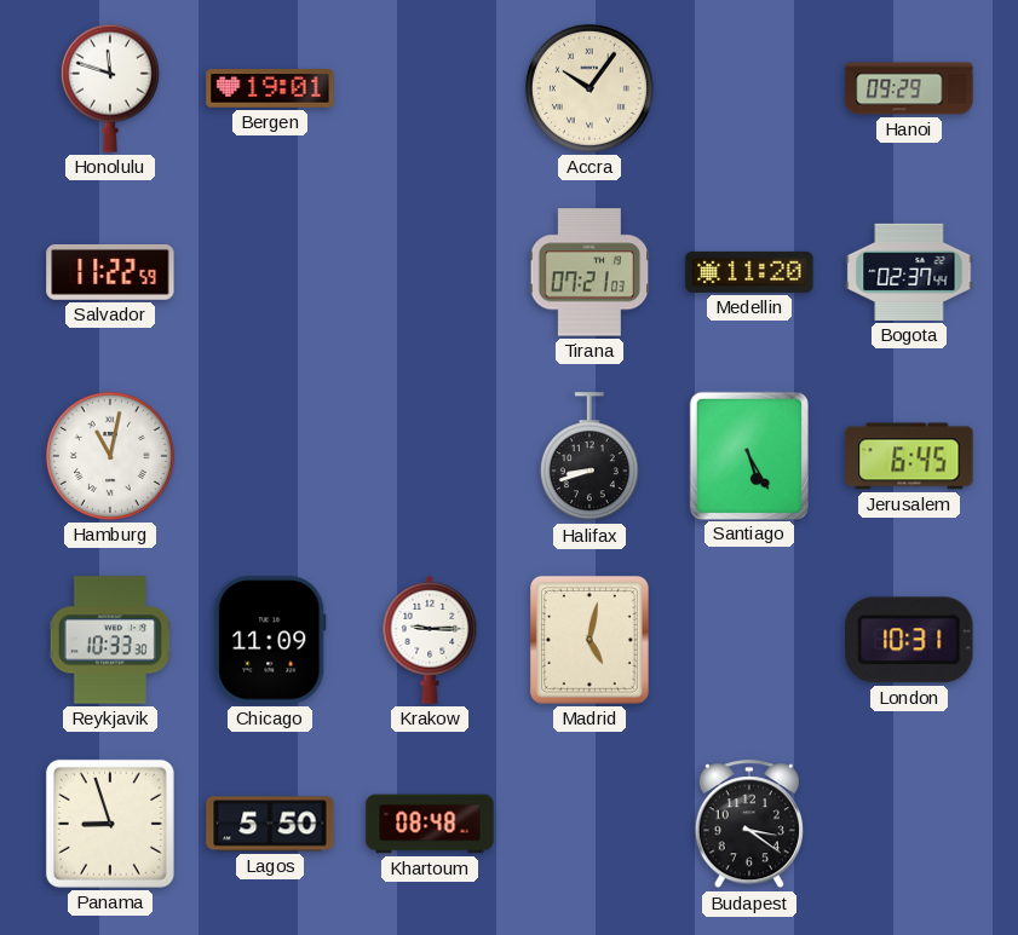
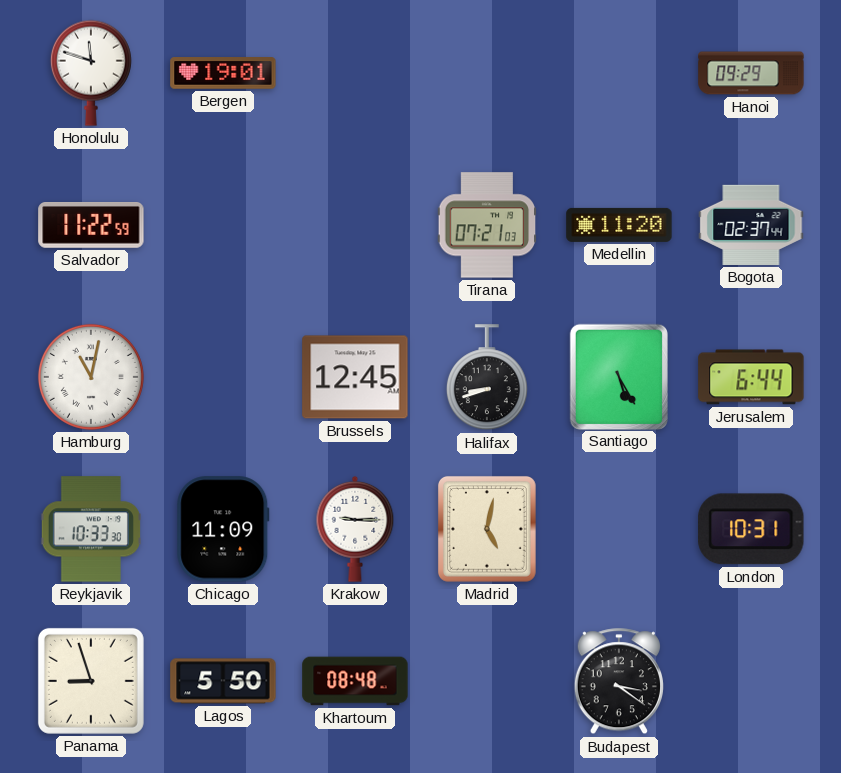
Accra: 10:06 -> none (589, 88)
Brussels: none -> 12:45 (355, 377)
Jerusalem: 6:45 -> 6:44 (751, 377)
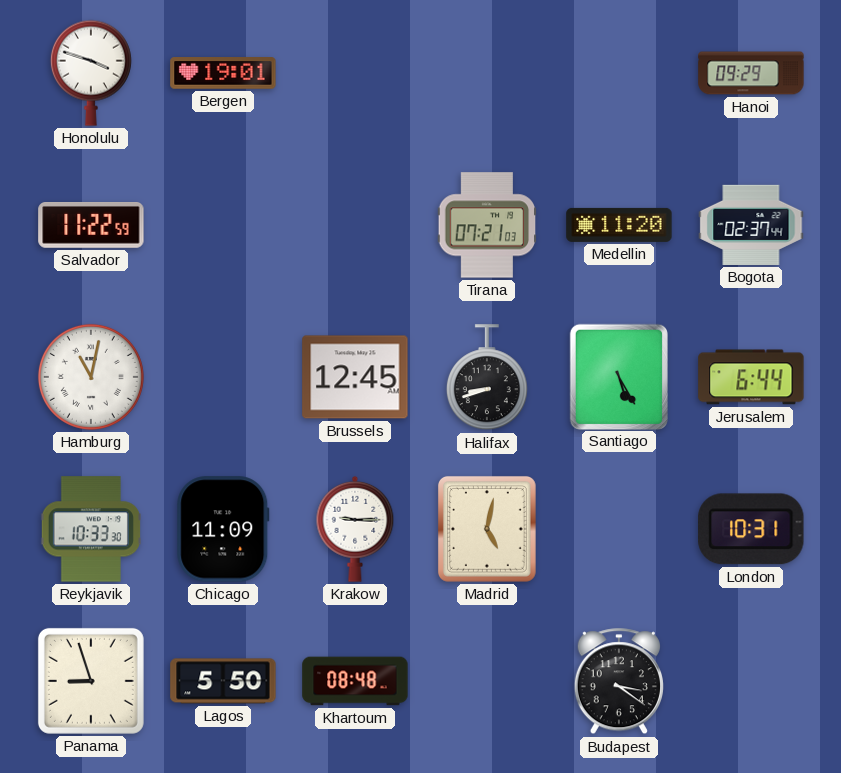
Honolulu: 11:48 -> 3:48 (91, 73)
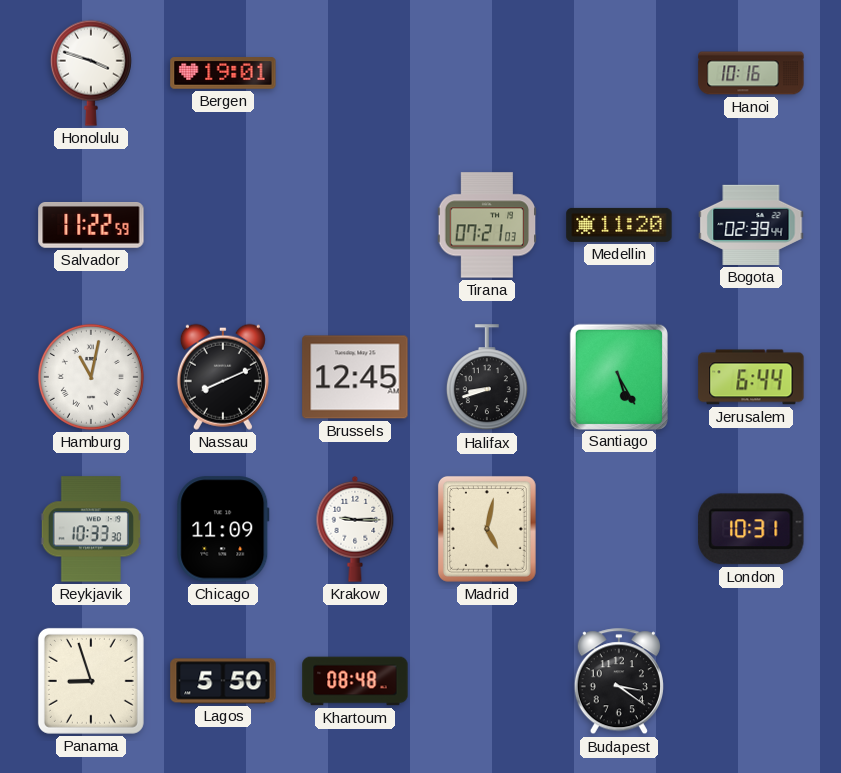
Hanoi: 09:29 -> 10:16 (751, 73)
Bogota: 02:37 -> 02:39 (751, 225)
Nassau: none -> 8:11 (223, 377)
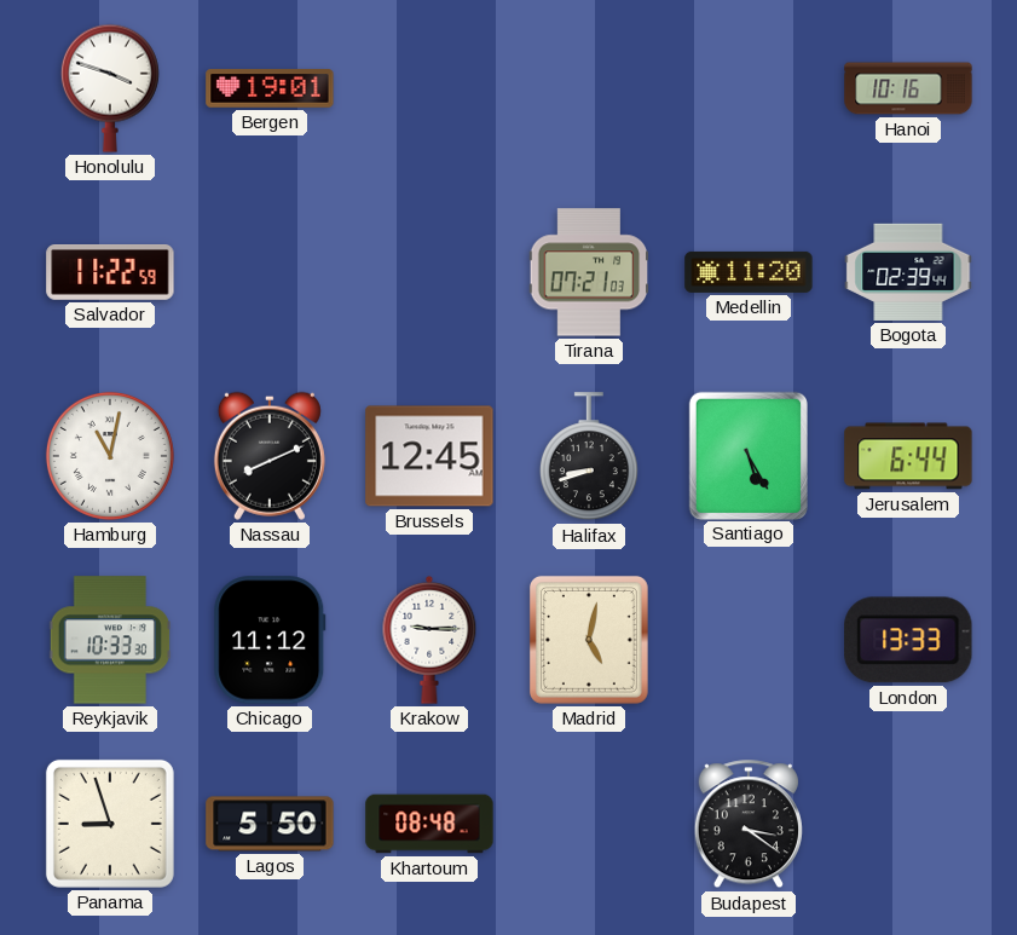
Chicago: 11:09 -> 11:12 (270, 640)
London: 10:31 -> 13:33 (908, 640)
